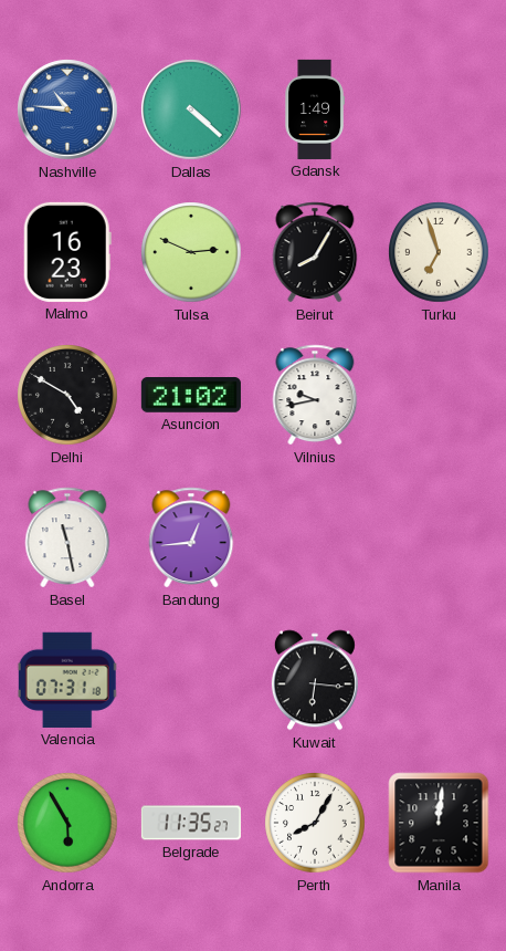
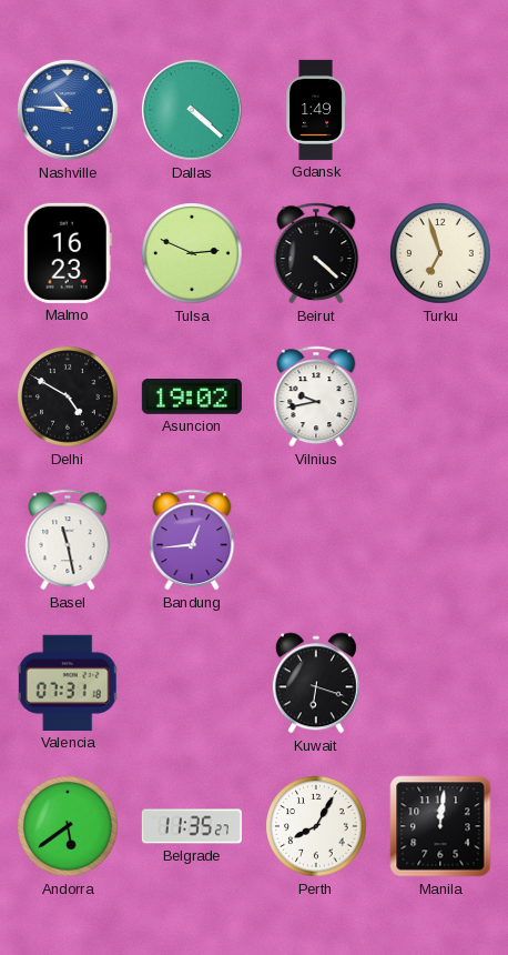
Beirut: 8:05 -> 4:22 (316, 253)
Asuncion: 21:02 -> 19:02 (192, 398)
Kuwait: 6:16 -> 6:18 (316, 683)
Andorra: 5:55 -> 5:39 (68, 826)
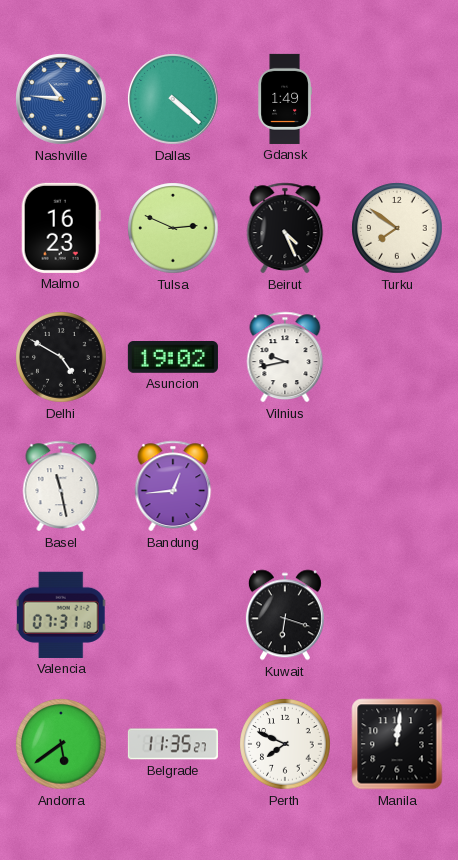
Beirut: 4:22 -> 4:26 (285, 228)
Turku: 6:57 -> 7:51 (397, 228)
Perth: 8:05 -> 7:49 (285, 744)
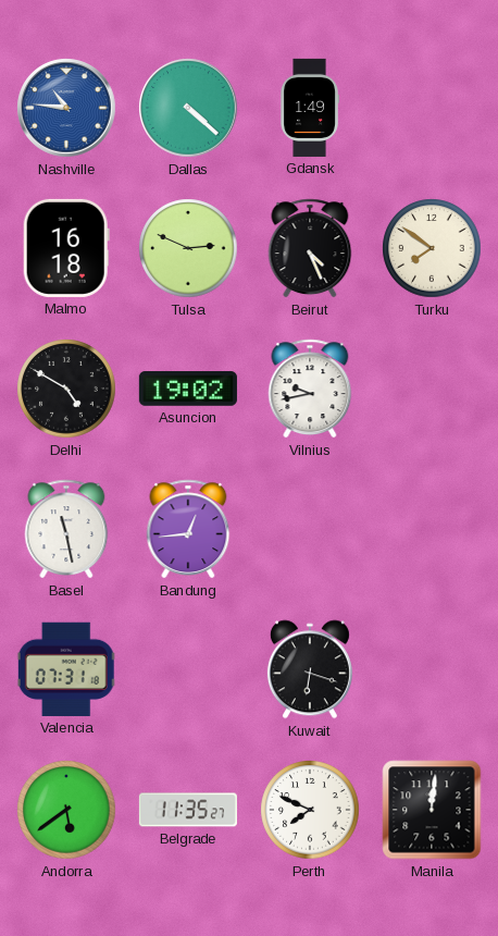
Malmo: 16:23 -> 16:18 (66, 248)
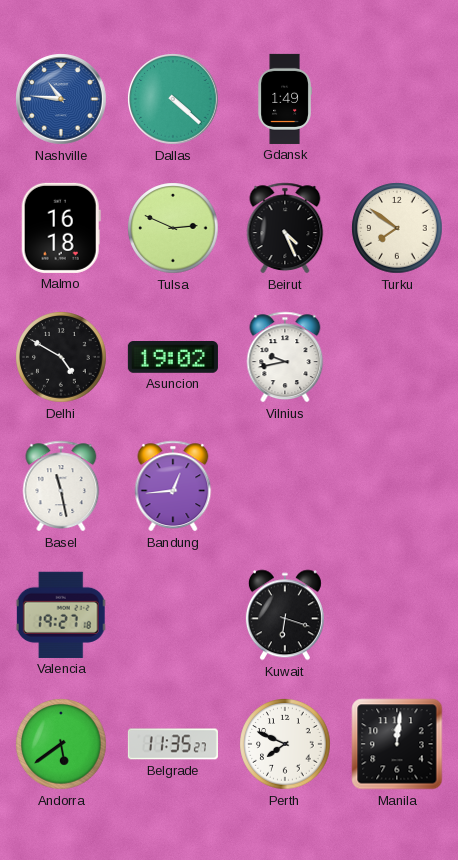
Valencia: 07:31 -> 19:27 (61, 615)
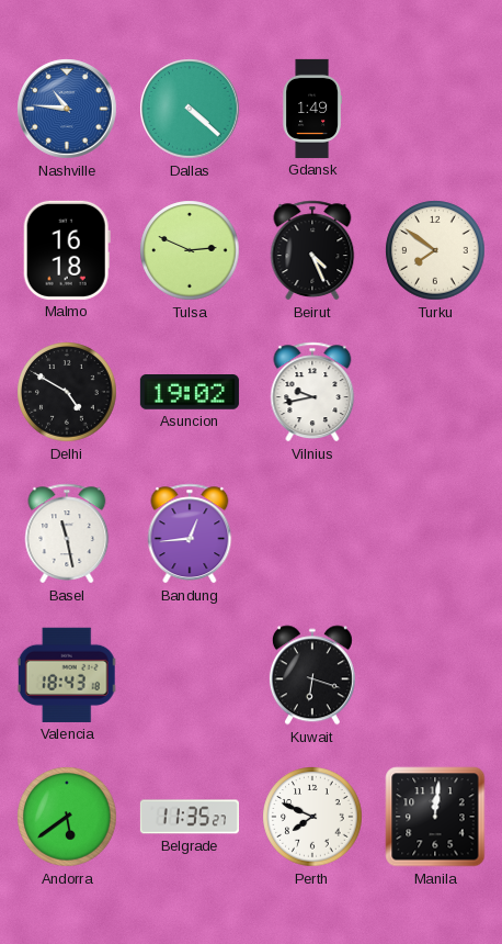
Valencia: 19:27 -> 18:43 (67, 675)
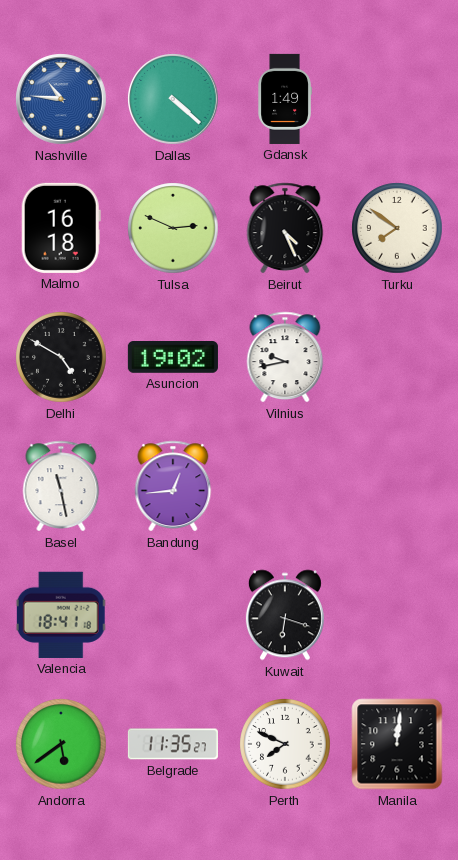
Valencia: 18:43 -> 18:41 (61, 615)
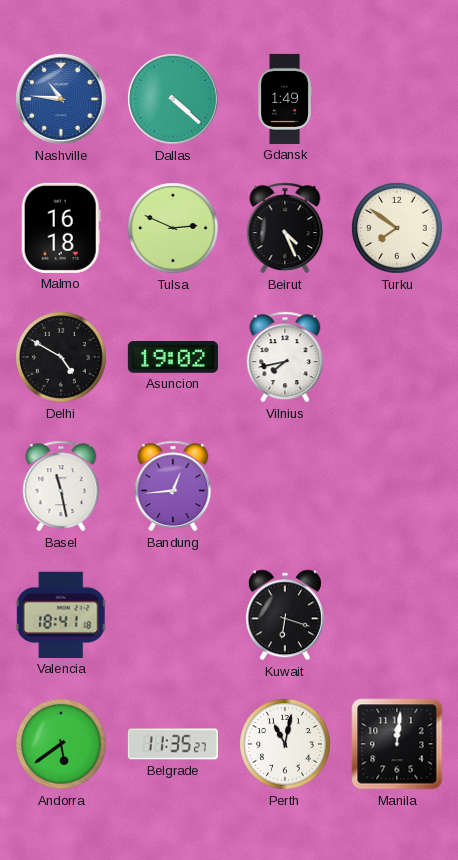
Vilnius: 9:43 -> 7:43 (285, 357)
Perth: 7:49 -> 11:02 (285, 744)
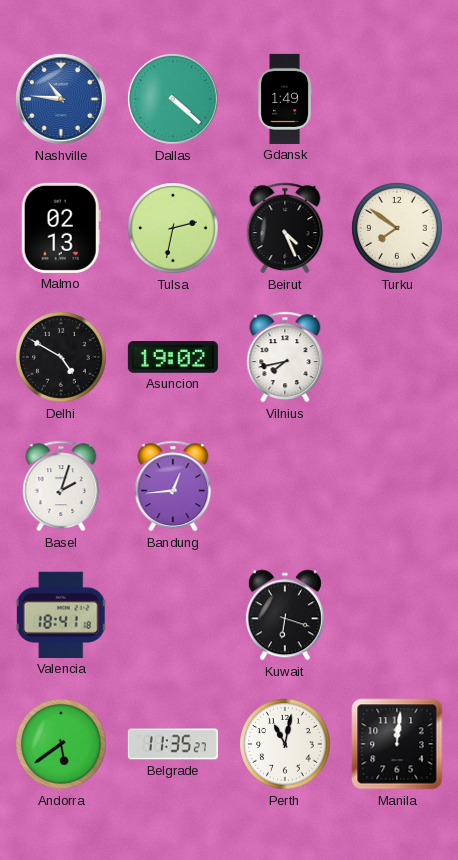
Malmo: 16:18 -> 02:13 (61, 228)
Tulsa: 2:49 -> 2:32 (173, 228)
Basel: 11:28 -> 2:03 (61, 486)
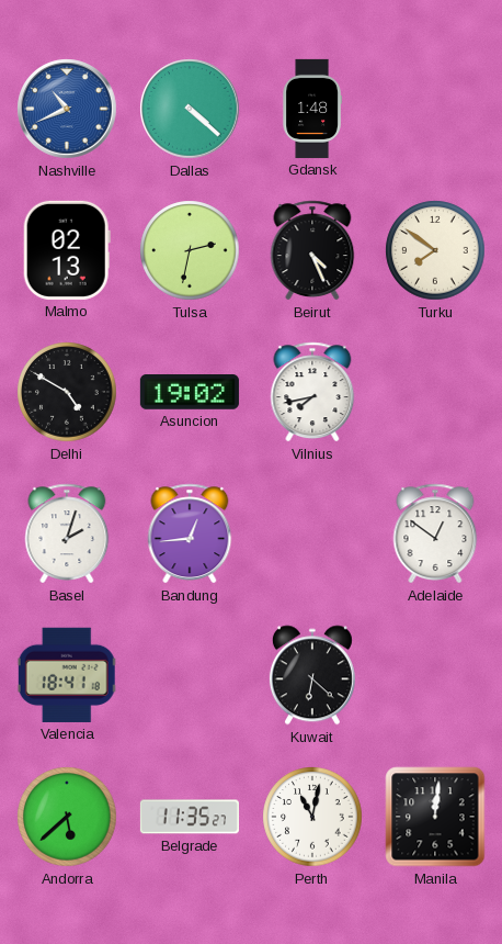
Nashville: 10:46 -> 10:41 (67, 109)
Gdansk: 1:49 -> 1:48 (312, 109)
Adelaide: none -> 12:51 (435, 533)
Kuwait: 6:18 -> 6:22 (312, 675)
Andorra: 5:39 -> 5:38 (67, 817)
